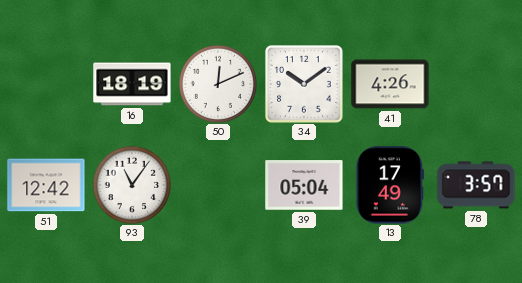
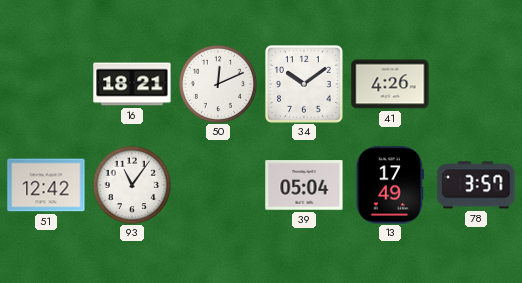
16: 18:19 -> 18:21 (132, 84)
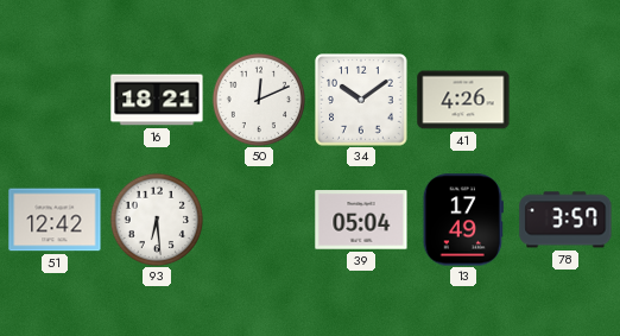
93: 11:06 -> 6:29 (156, 218)
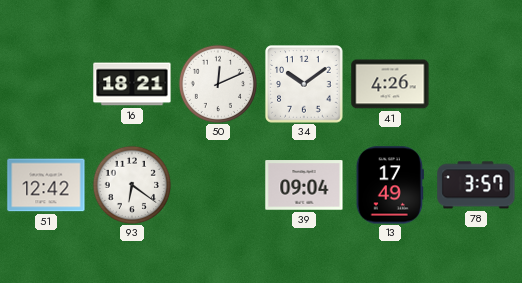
93: 6:29 -> 6:21 (131, 184)
39: 05:04 -> 09:04 (304, 185)
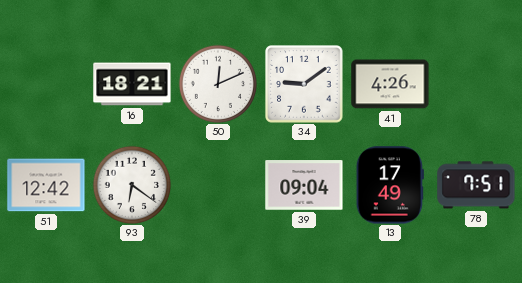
34: 10:09 -> 9:09 (304, 84)
78: 3:57 -> 7:51 (476, 185)
